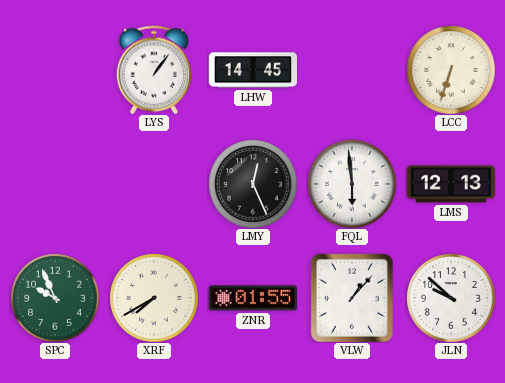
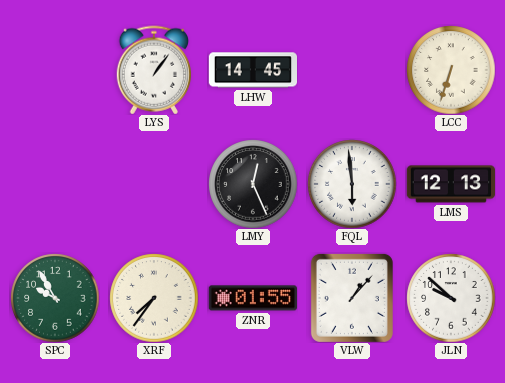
SPC: 9:56 -> 9:55 (55, 298)
XRF: 7:40 -> 7:36 (154, 298)
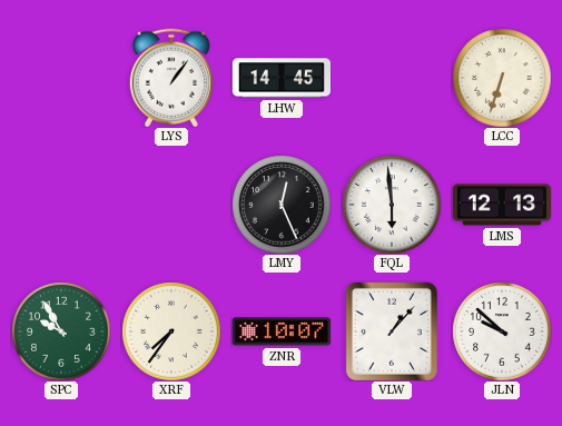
ZNR: 01:55 -> 10:07 (280, 331)
